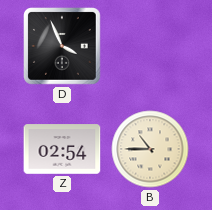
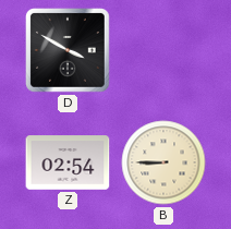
D: 3:56 -> 3:50 (69, 51)
B: 10:45 -> 8:45 (163, 162)
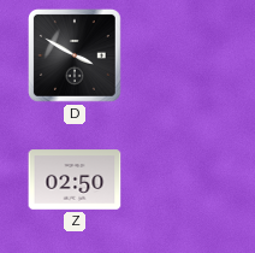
Z: 02:54 -> 02:50 (75, 180)
B: 8:45 -> none (163, 162)
